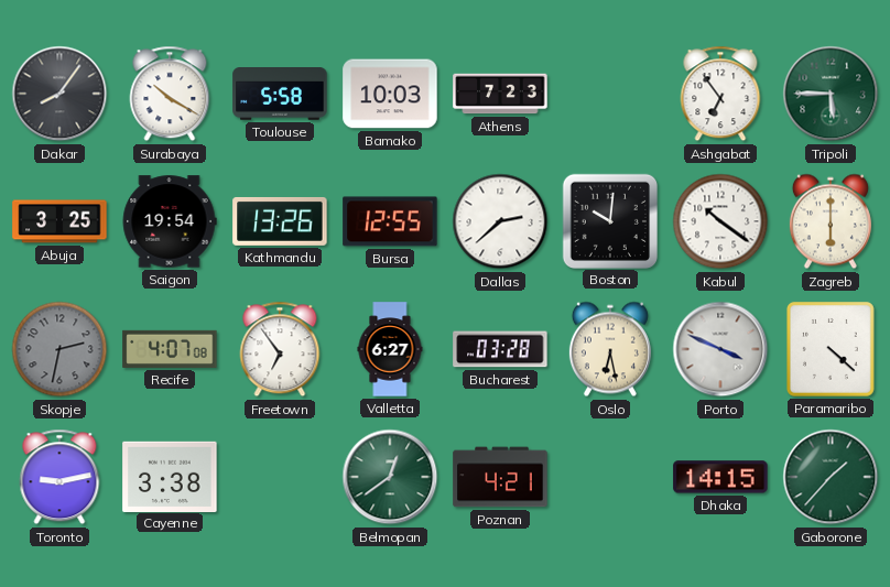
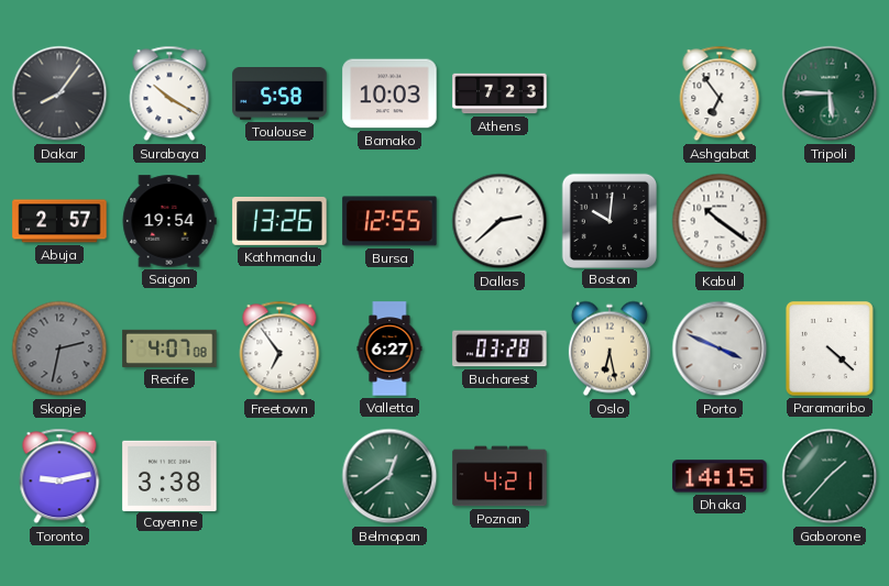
Abuja: 3:25 -> 2:57 (59, 221)
Zagreb: 6:00 -> none (831, 221)
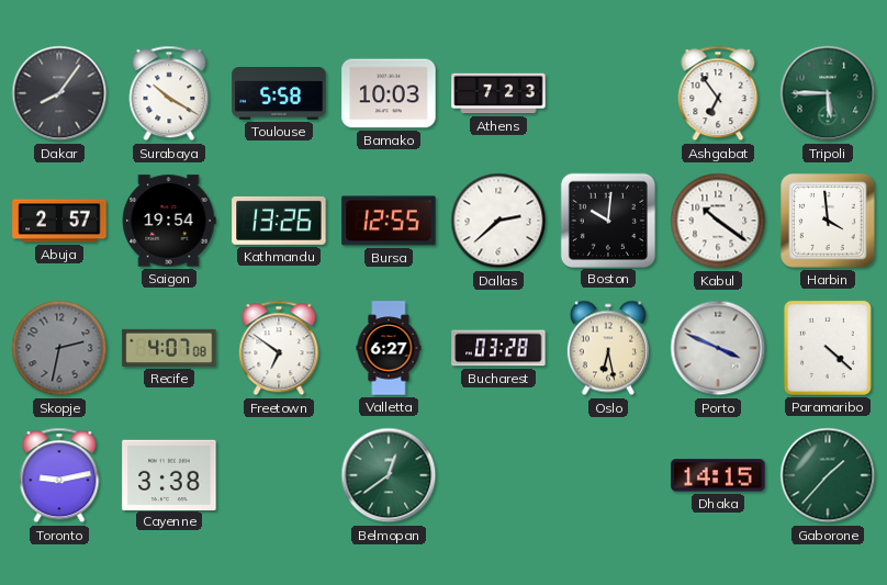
Harbin: none -> 3:59 (829, 222)
Freetown: 6:54 -> 6:51 (279, 348)
Poznan: 4:21 -> none (500, 476)
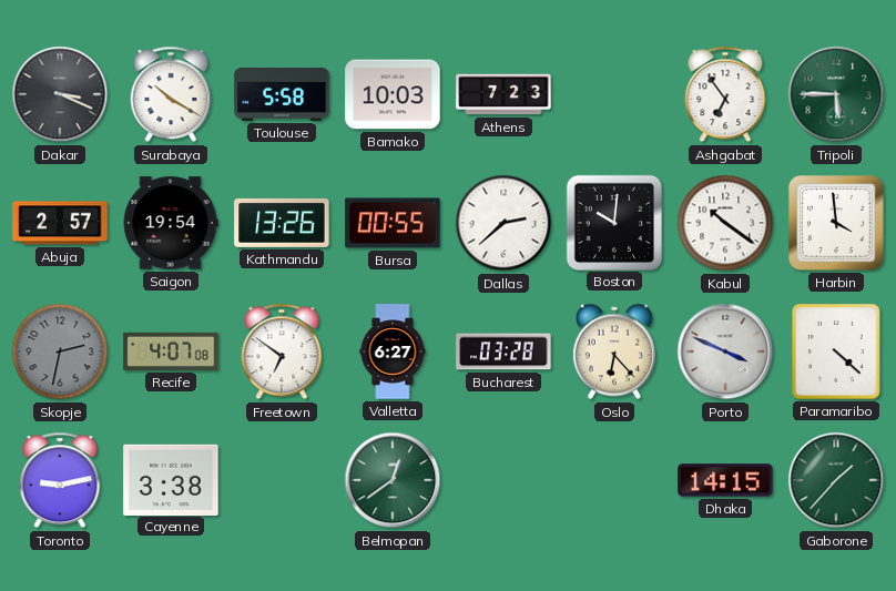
Dakar: 8:06 -> 3:19 (60, 94)
Bursa: 12:55 -> 00:55 (393, 223)
Oslo: 6:28 -> 6:23 (614, 351)
